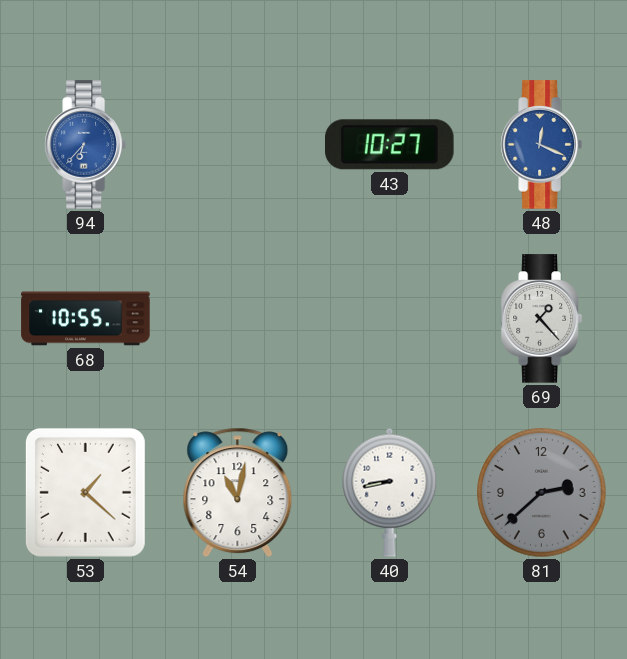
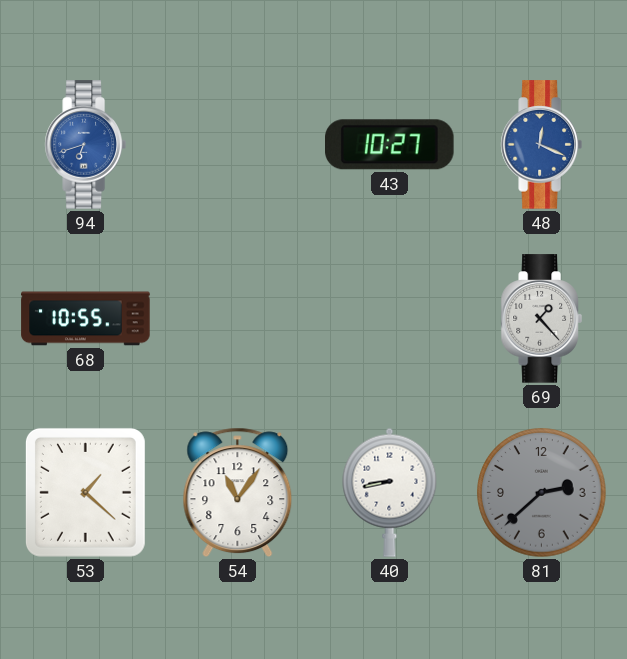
94: 6:37 -> 6:42 (85, 145)
54: 11:02 -> 11:06 (238, 493)
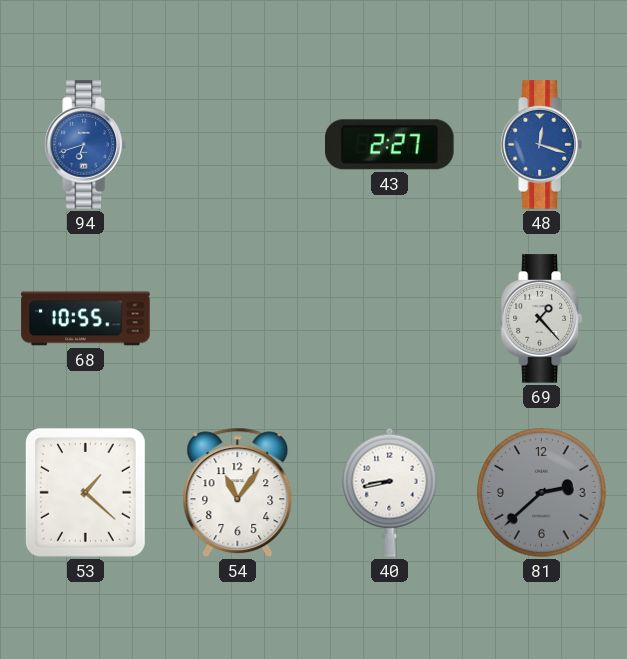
43: 10:27 -> 2:27 (390, 145)
48: 12:19 -> 12:18 (541, 145)
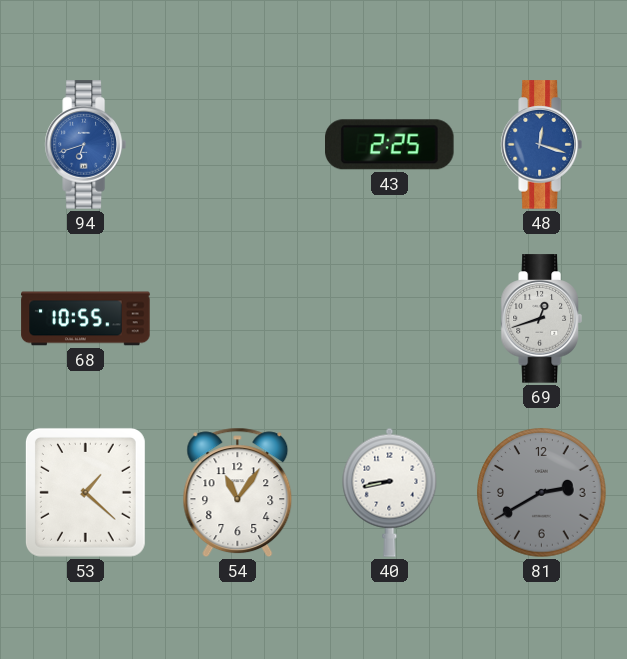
43: 2:27 -> 2:25 (390, 145)
69: 1:23 -> 12:42 (541, 319)
81: 2:38 -> 2:40 (542, 493)
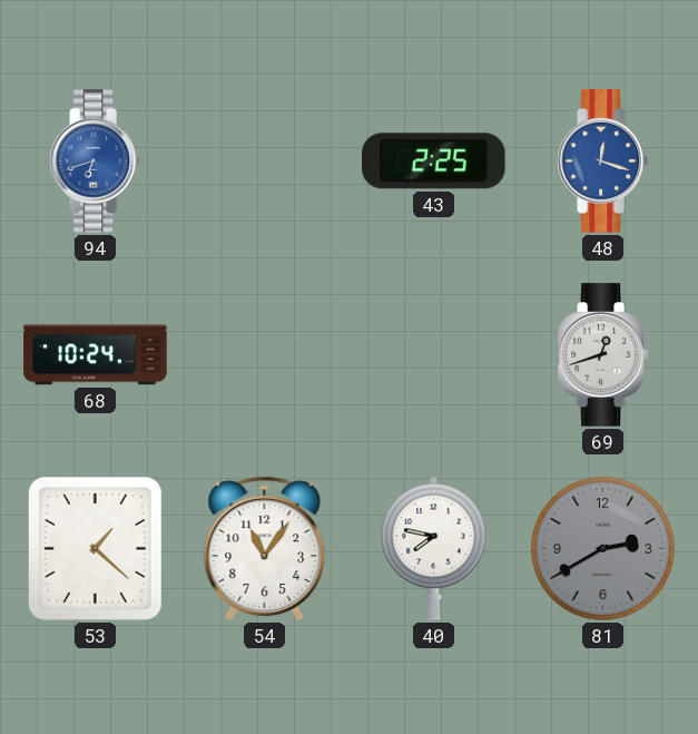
68: 10:55 -> 10:24 (96, 355)
40: 8:43 -> 7:47 (434, 548)
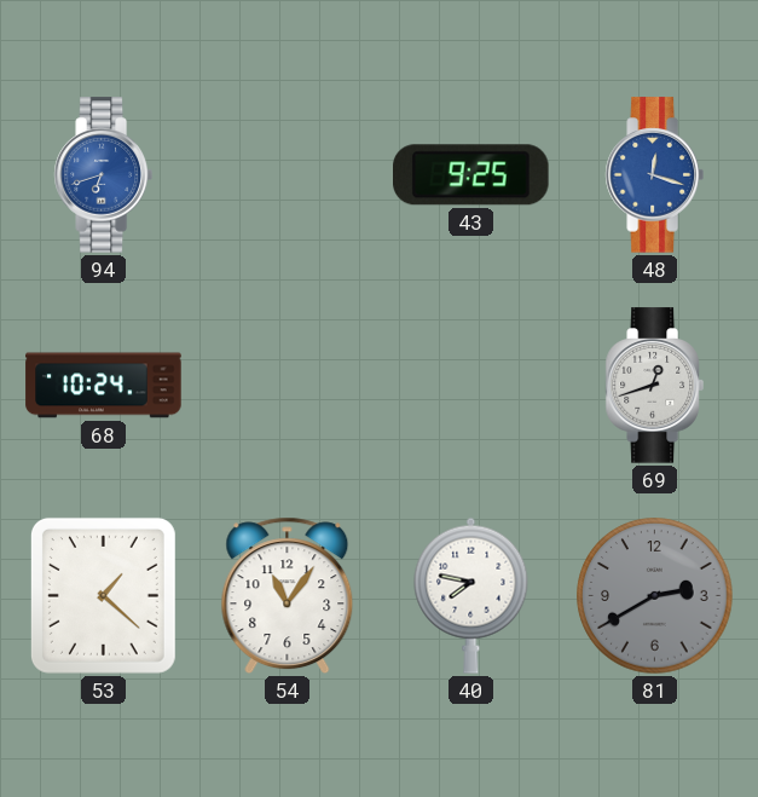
43: 2:25 -> 9:25 (471, 175)
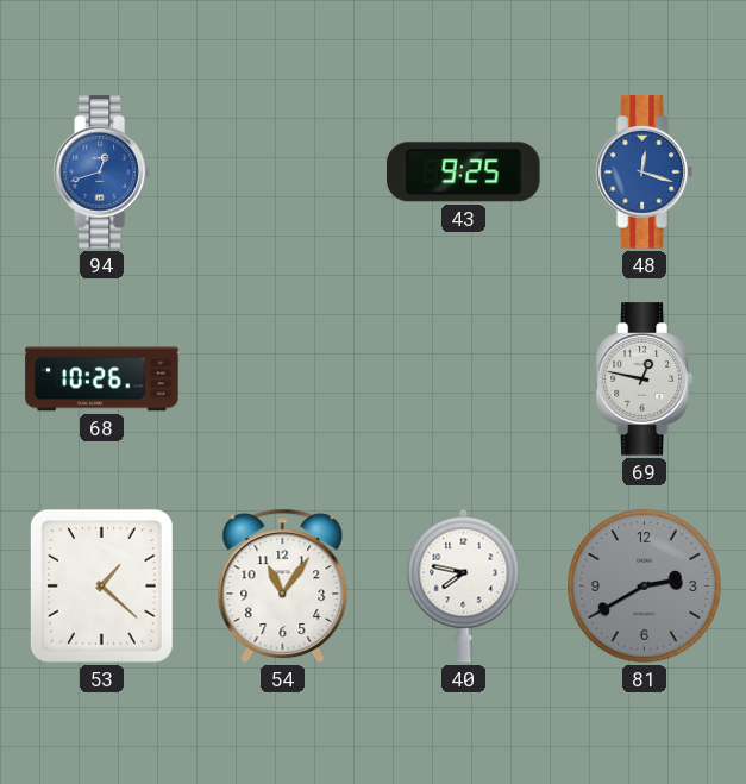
94: 6:42 -> 12:42 (101, 173)
68: 10:24 -> 10:26 (102, 380)
69: 12:42 -> 12:47 (644, 380)
